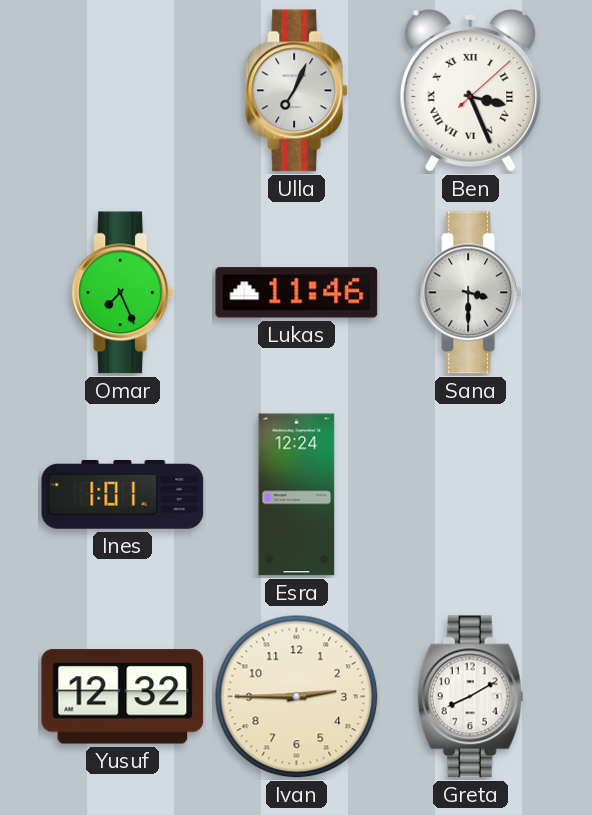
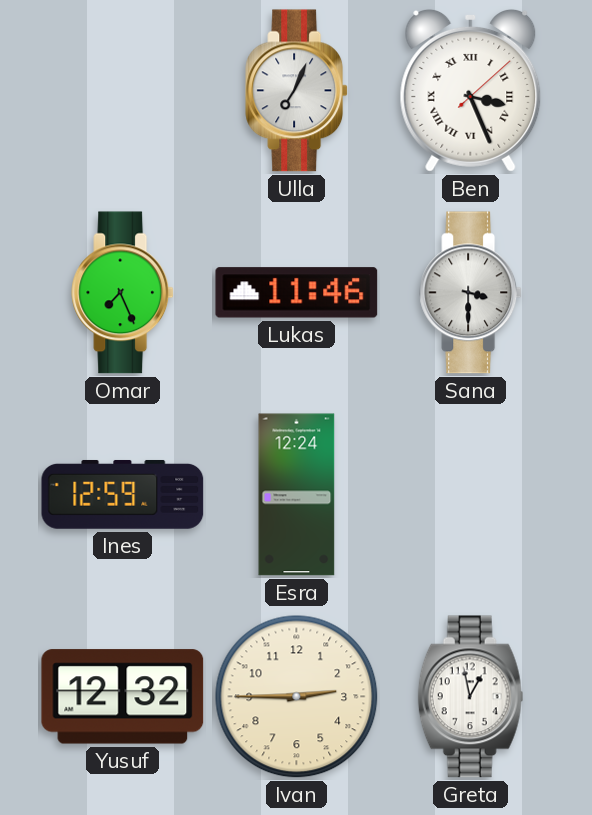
Ines: 1:01 -> 12:59 (123, 494)
Greta: 8:10 -> 12:58 (471, 697)
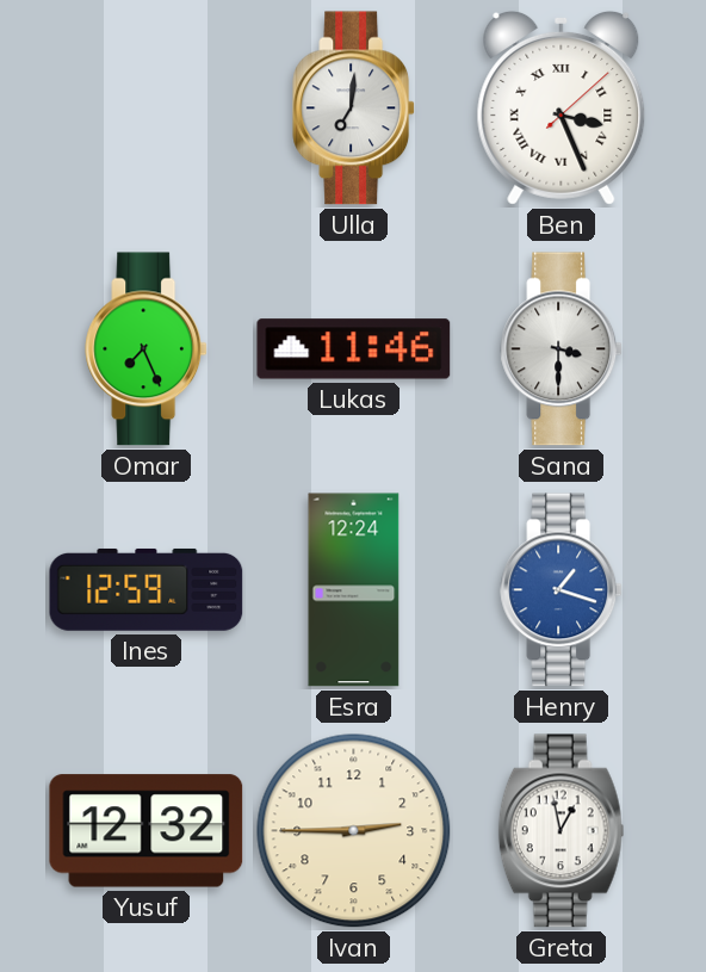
Ulla: 7:04 -> 7:01 (354, 109)
Henry: none -> 1:18 (562, 590)
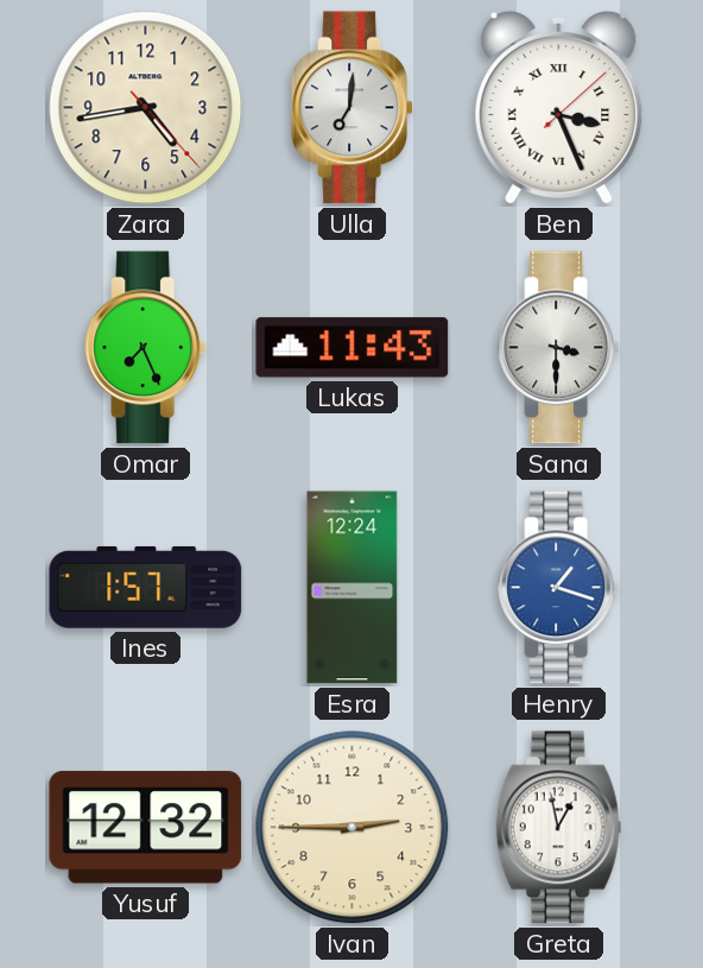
Zara: none -> 4:43 (146, 108)
Lukas: 11:46 -> 11:43 (353, 348)
Ines: 12:59 -> 1:57 (146, 587)
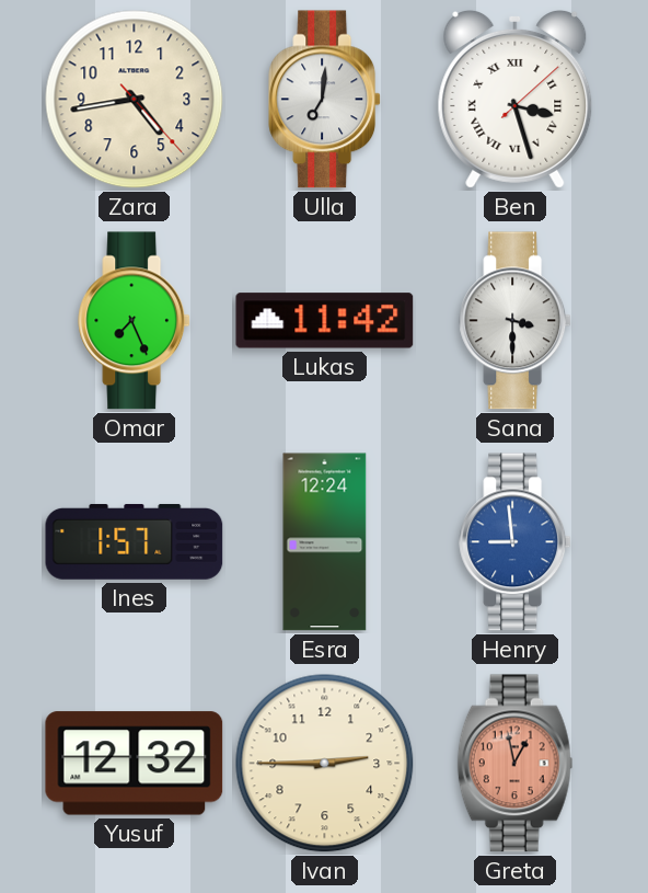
Ben: 3:26 -> 3:27 (516, 99)
Lukas: 11:43 -> 11:42 (325, 321)
Henry: 1:18 -> 8:59 (516, 542)
Greta dial: white -> salmon (516, 764)
